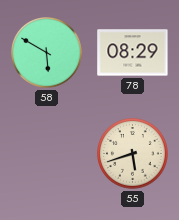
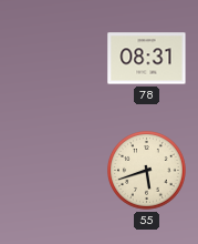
58: 5:50 -> none (47, 53)
78: 08:29 -> 08:31 (147, 59)
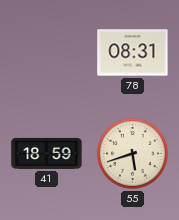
41: none -> 18:59 (47, 153)
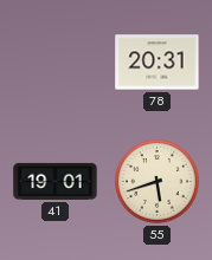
78: 08:31 -> 20:31 (158, 63)
41: 18:59 -> 19:01 (56, 181)
